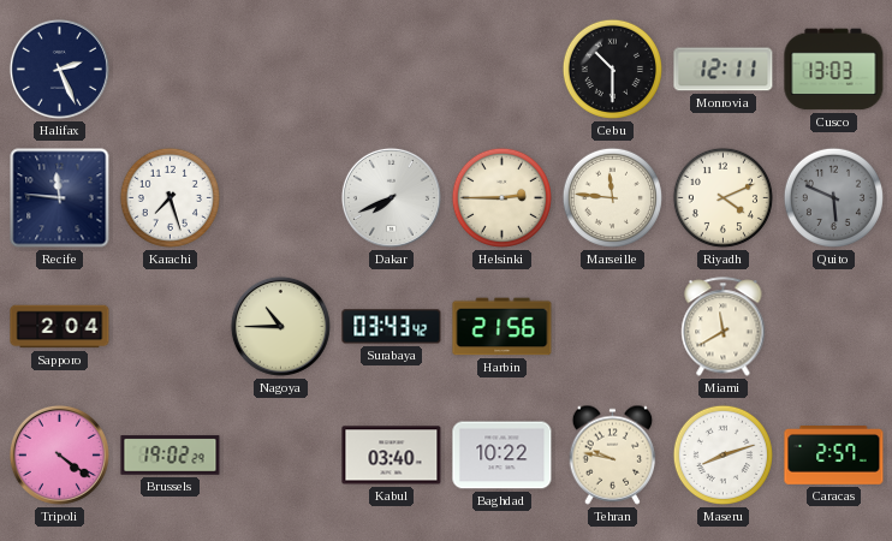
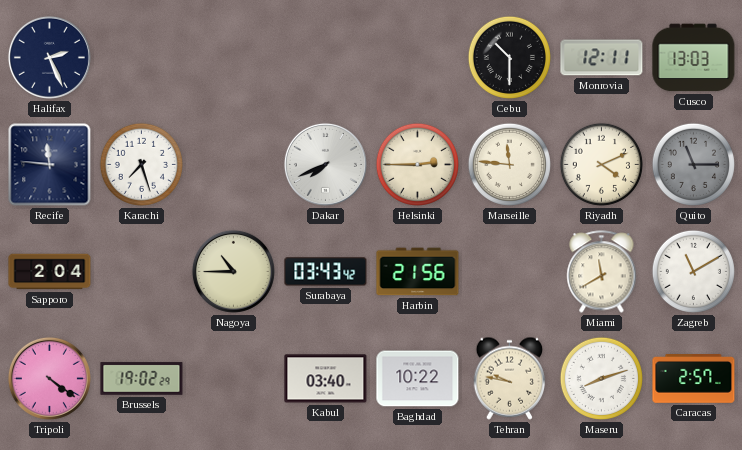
Quito: 5:49 -> 11:15 (693, 164)
Zagreb: none -> 11:10 (693, 271)
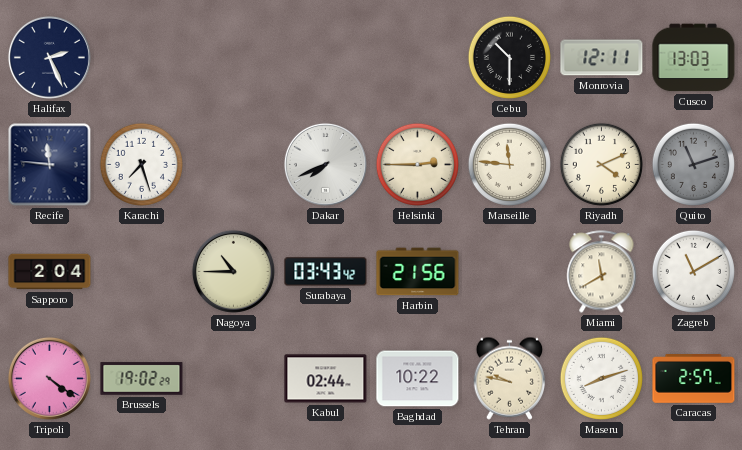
Quito: 11:15 -> 11:12 (693, 164)
Kabul: 03:40 -> 02:44 (326, 379)
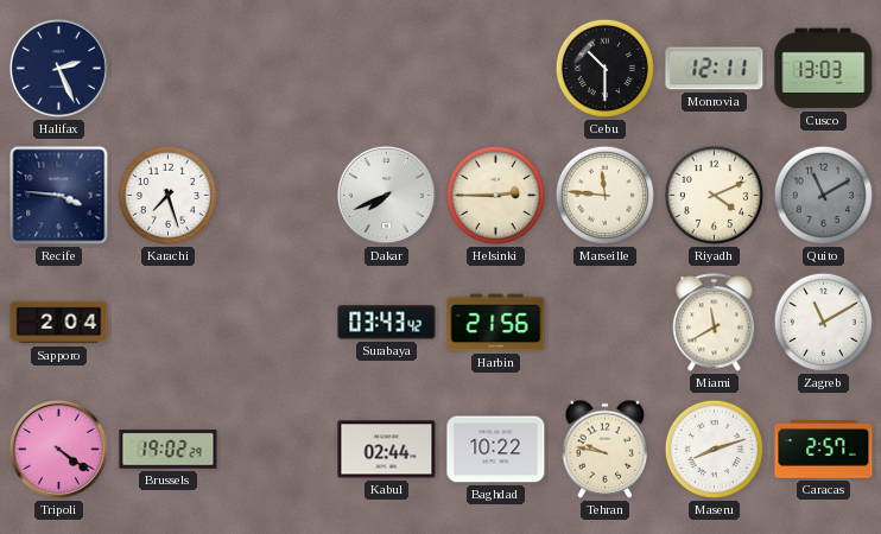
Recife: 11:46 -> 3:46 (59, 196)
Quito: 11:12 -> 11:10 (823, 195)
Nagoya: 10:45 -> none (233, 271)
